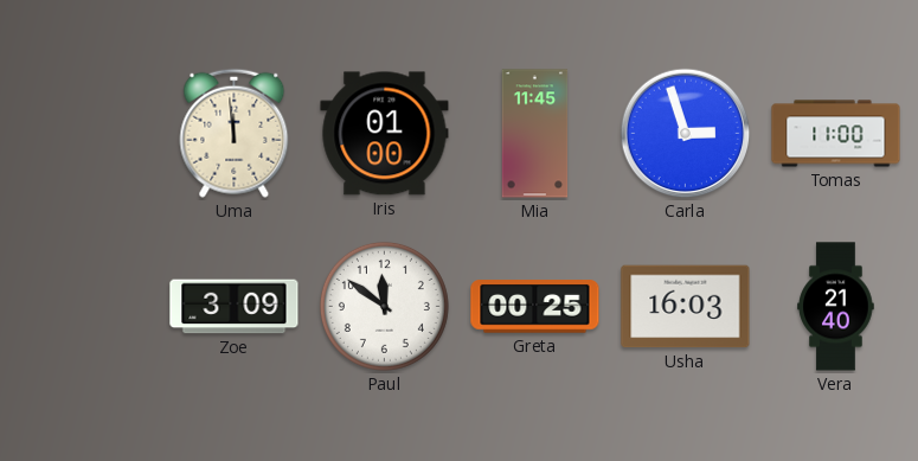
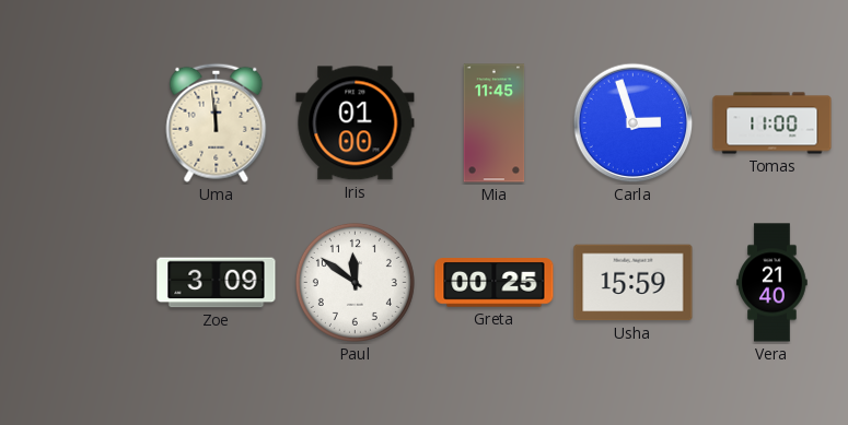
Usha: 16:03 -> 15:59 (634, 283)
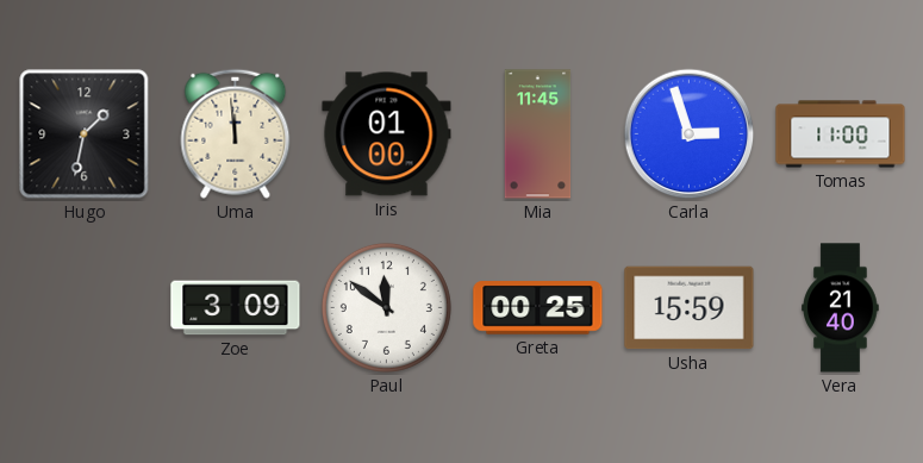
Hugo: none -> 1:32 (85, 134)
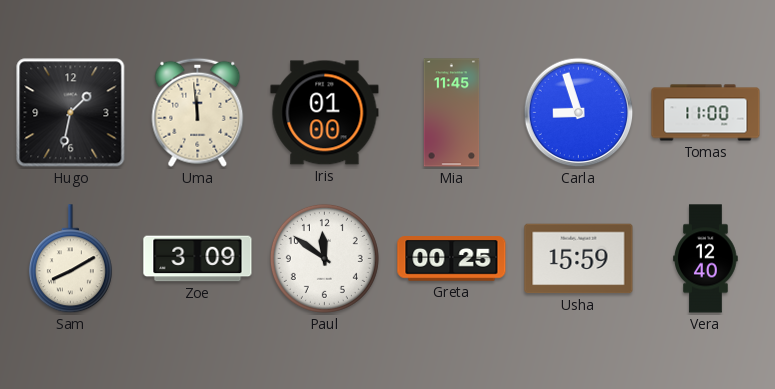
Carla: 2:57 -> 8:57 (579, 113)
Sam: none -> 8:10 (70, 259)
Vera: 21:40 -> 12:40 (706, 259)
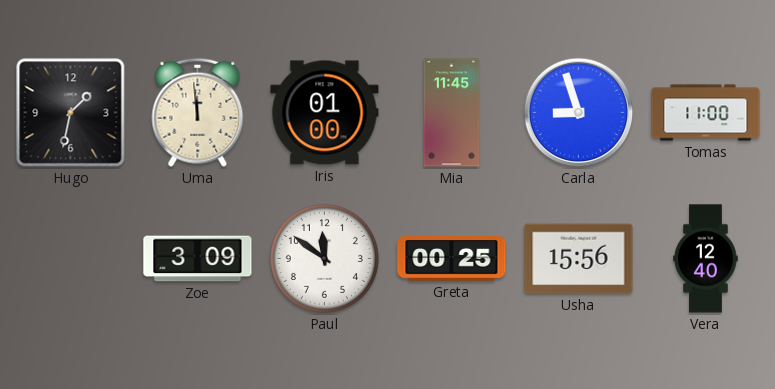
Sam: 8:10 -> none (70, 259)
Usha: 15:59 -> 15:56 (579, 259)
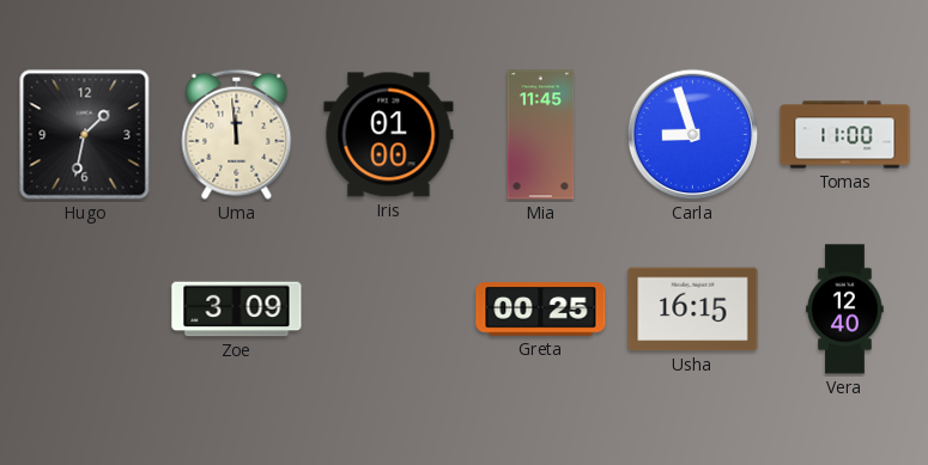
Paul: 11:51 -> none (324, 258)
Usha: 15:56 -> 16:15 (693, 310)
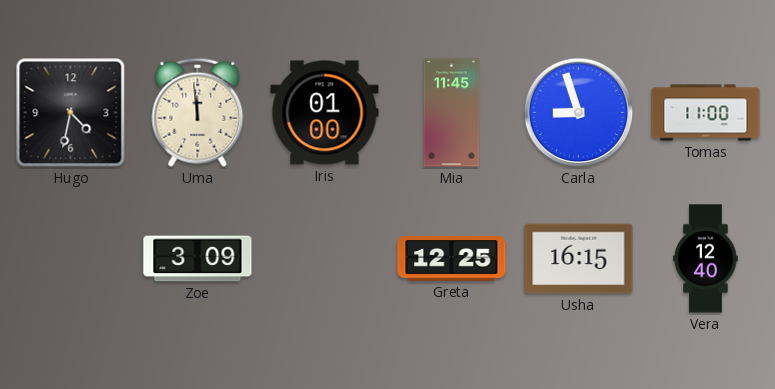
Hugo: 1:32 -> 4:32 (71, 113)
Greta: 00:25 -> 12:25 (452, 259)
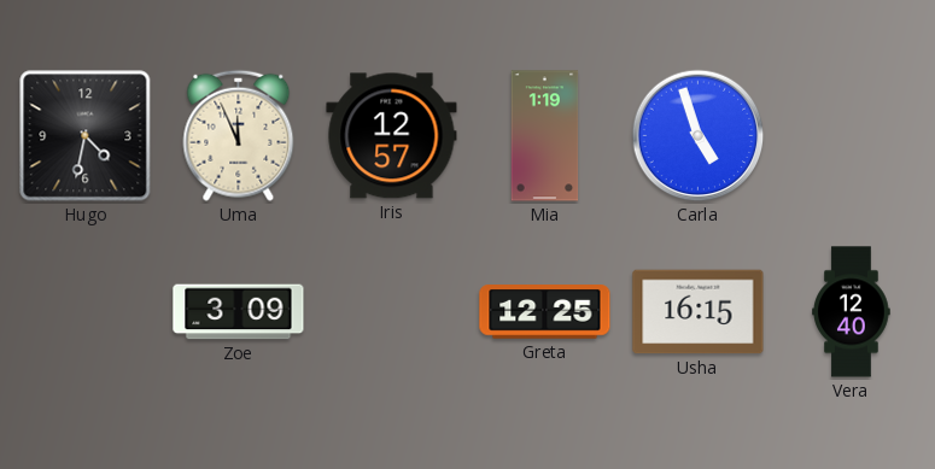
Uma: 11:59 -> 11:56 (239, 135)
Iris: 01:00 -> 12:57 (392, 136)
Mia: 11:45 -> 1:19 (545, 136)
Carla: 8:57 -> 4:57 (699, 136)
Tomas: 11:00 -> none (706, 113)
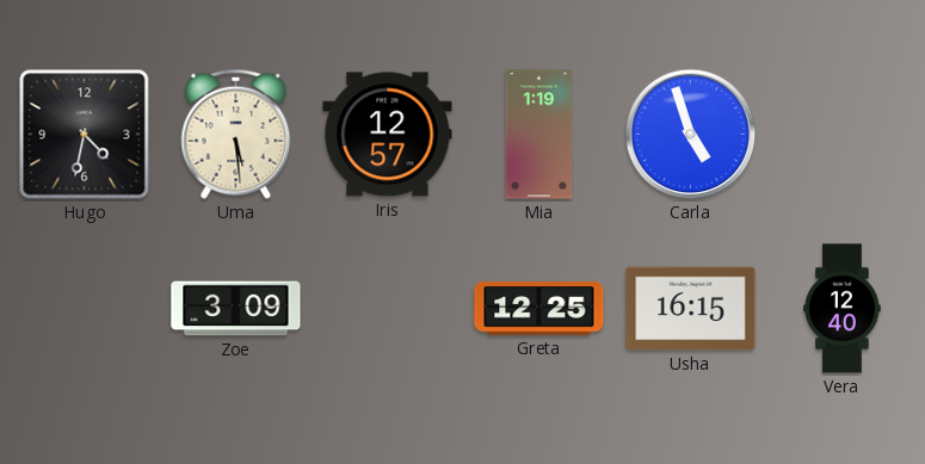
Uma: 11:56 -> 5:29 (236, 134)
